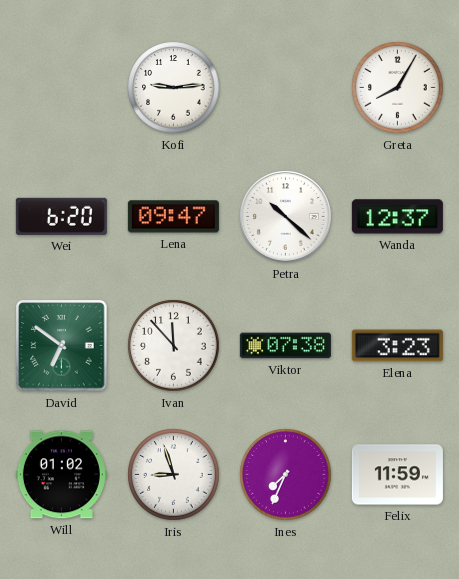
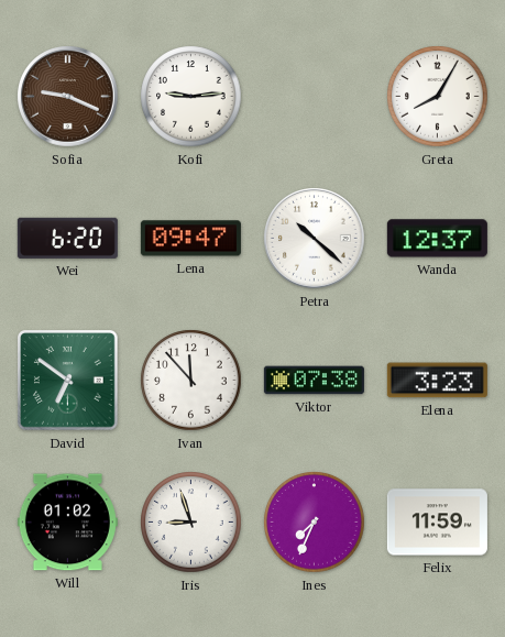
Sofia: none -> 9:19 (68, 97)
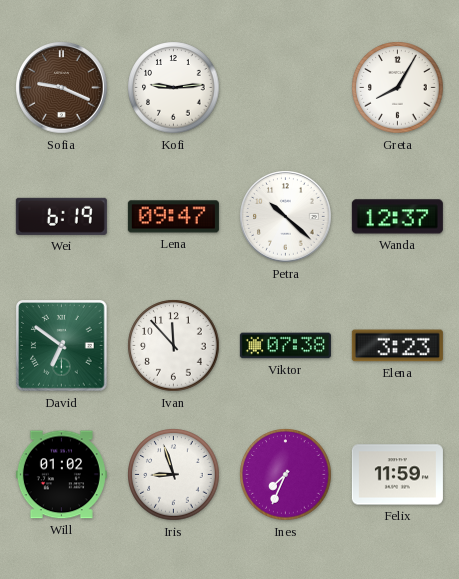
Wei: 6:20 -> 6:19 (61, 216)
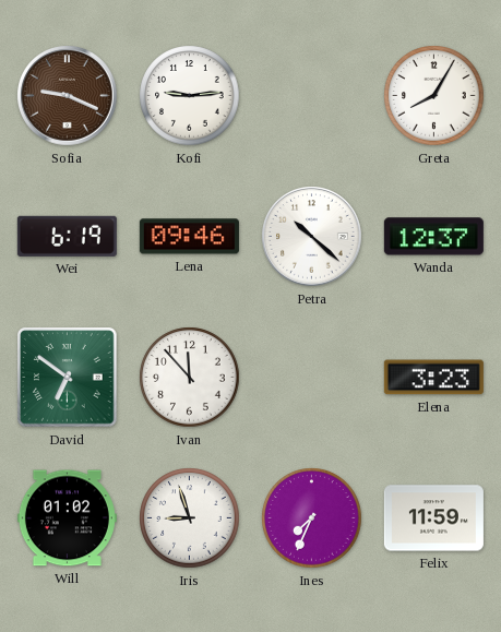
Lena: 09:47 -> 09:46 (189, 237)
Viktor: 07:38 -> none (285, 346)
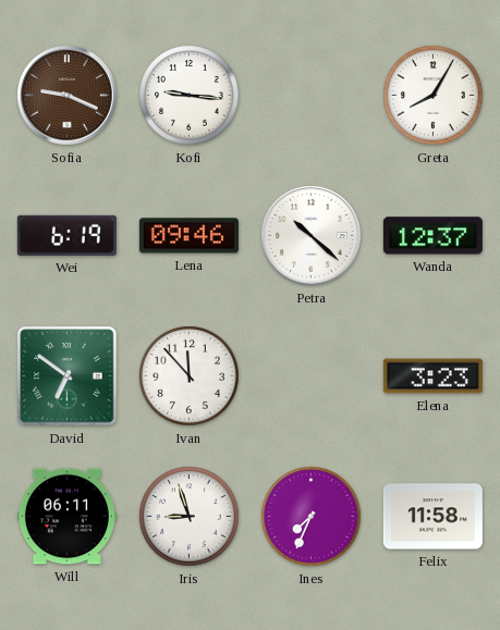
Kofi: 9:14 -> 9:16 (190, 96)
Will: 01:02 -> 06:11 (66, 517)
Felix: 11:59 -> 11:58 (432, 517)
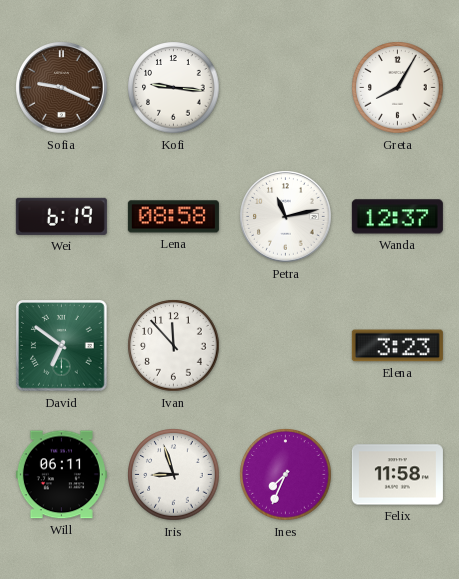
Lena: 09:46 -> 08:58 (173, 217)
Petra: 10:22 -> 11:13 (286, 217)
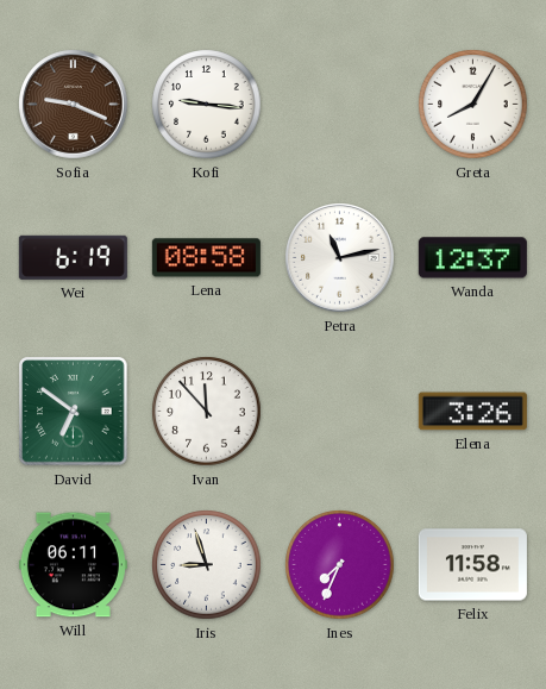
Elena: 3:23 -> 3:26 (472, 412)
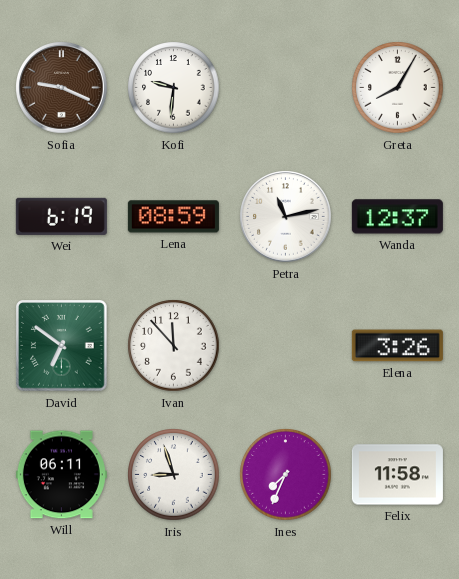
Kofi: 9:16 -> 9:31 (174, 88)
Lena: 08:58 -> 08:59 (173, 217)
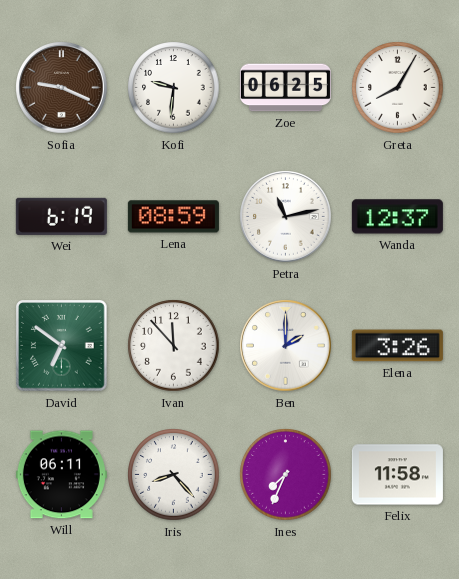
Zoe: none -> 06:25 (285, 88)
Ben: none -> 2:00 (286, 346)
Iris: 8:57 -> 8:23 (174, 475)
